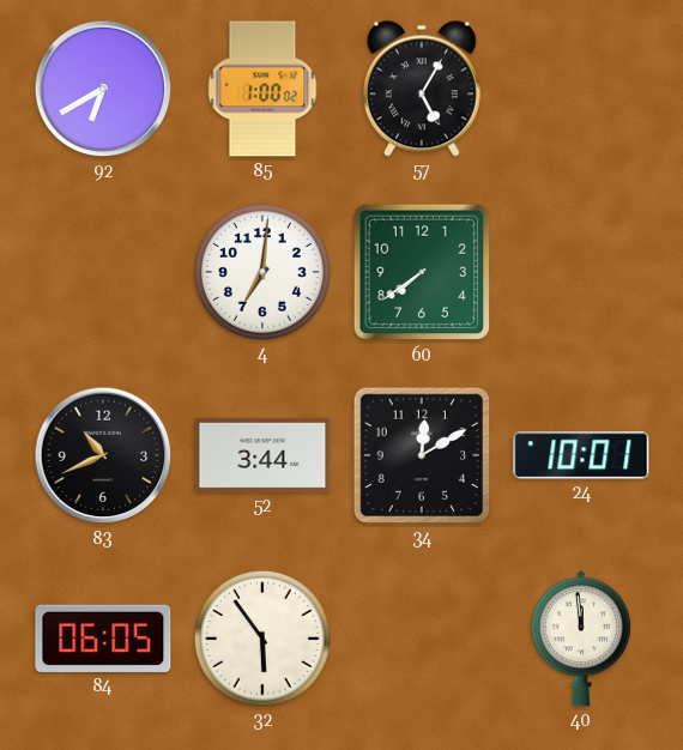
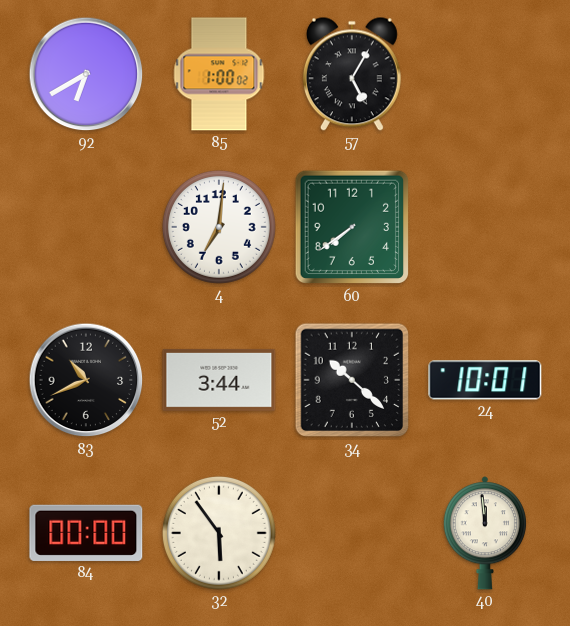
34: 12:10 -> 10:22 (352, 380)
84: 06:05 -> 00:00 (86, 533)
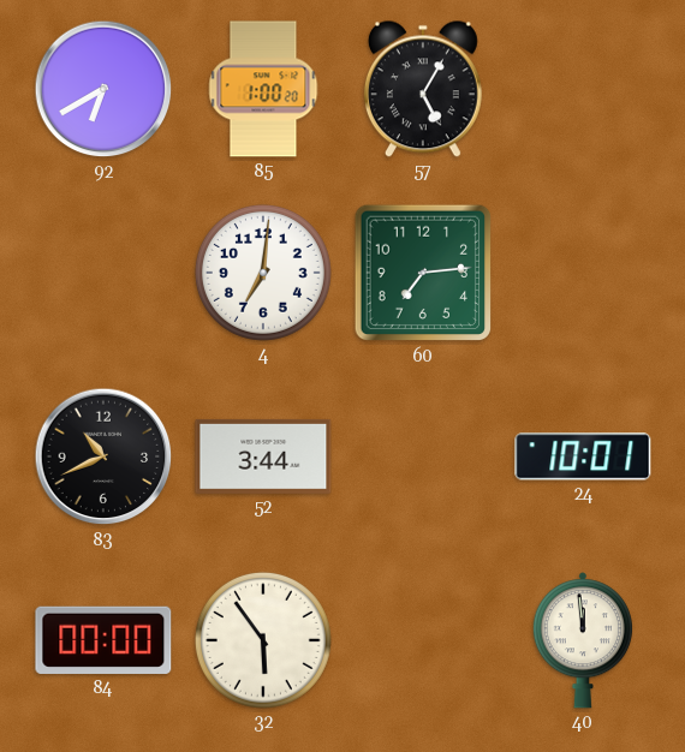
85: 1:00:02 -> 1:00:20 (263, 89)
60: 7:39 -> 7:14 (423, 273)
34: 10:22 -> none (352, 380)
